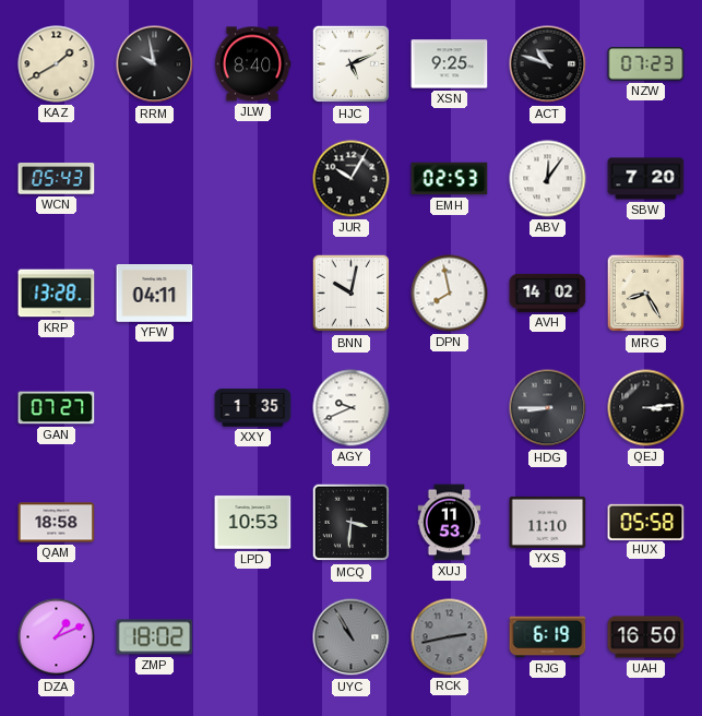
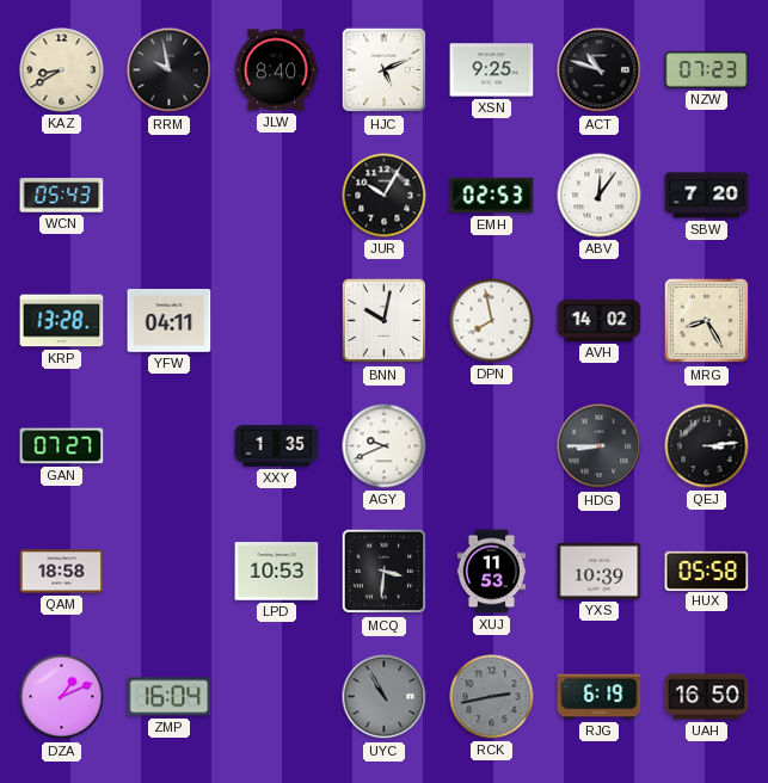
KAZ: 1:40 -> 8:40 (62, 70)
YXS: 11:10 -> 10:39 (600, 571)
ZMP: 18:02 -> 16:04 (170, 697)
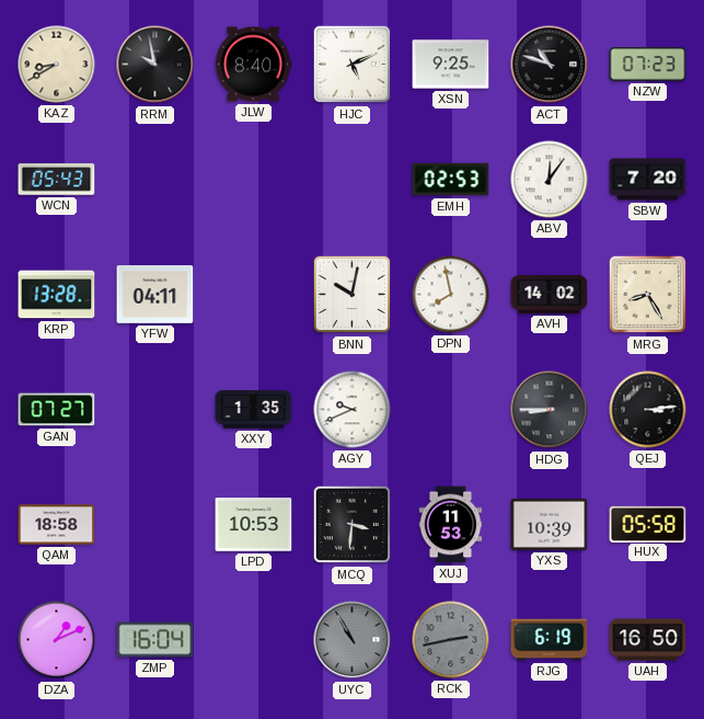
JUR: 10:05 -> none (385, 196)
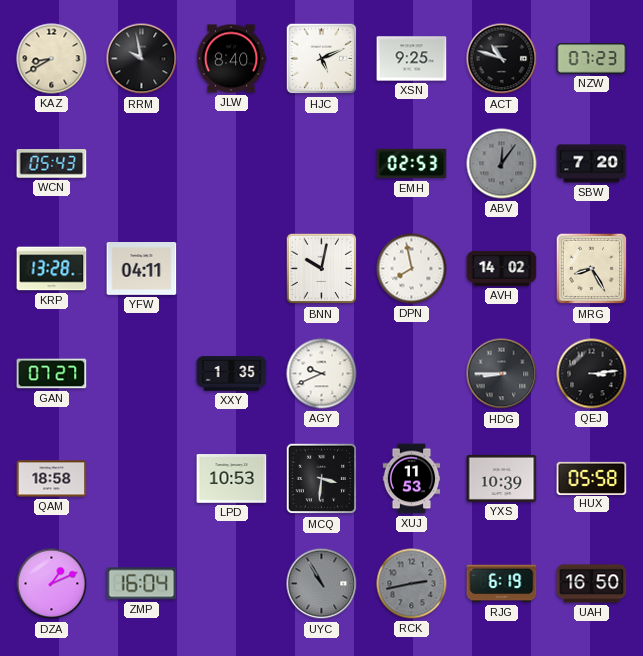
ABV dial: white -> grey (502, 164)
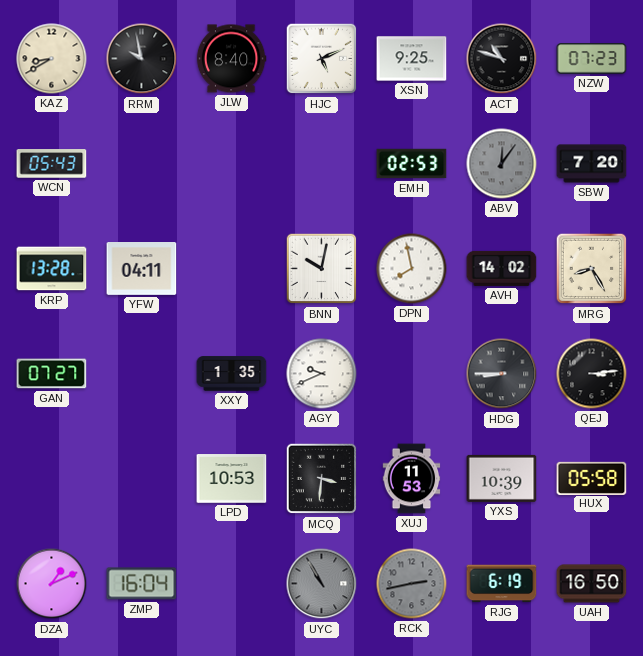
QAM: 18:58 -> none (52, 479)
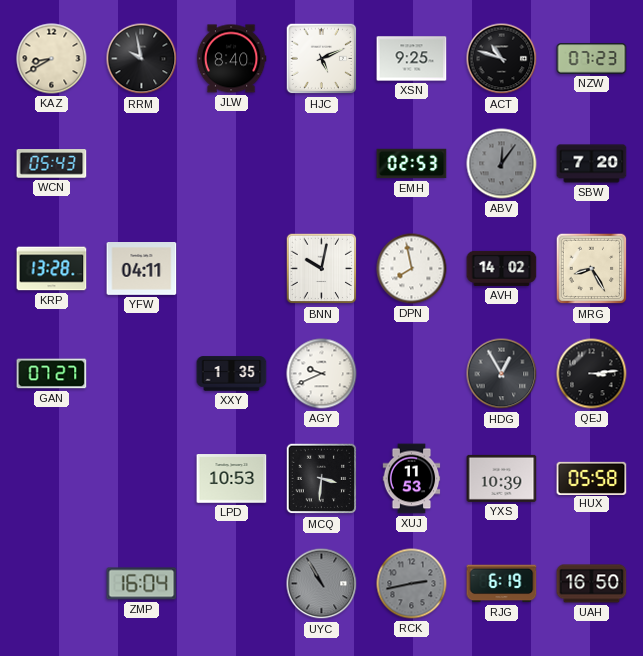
HDG: 8:45 -> 12:55 (502, 374)
DZA: 1:11 -> none (52, 584)
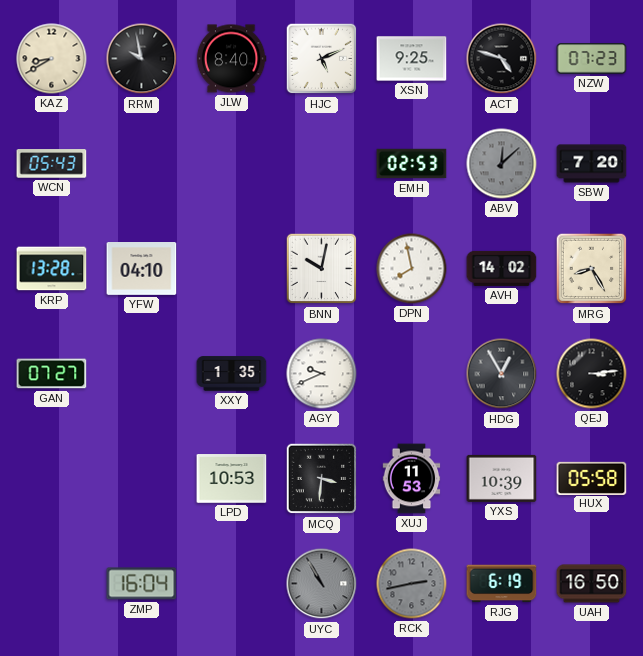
ACT: 10:48 -> 4:48 (502, 59)
ABV: 12:06 -> 12:08 (502, 164)
YFW: 04:11 -> 04:10 (142, 269)
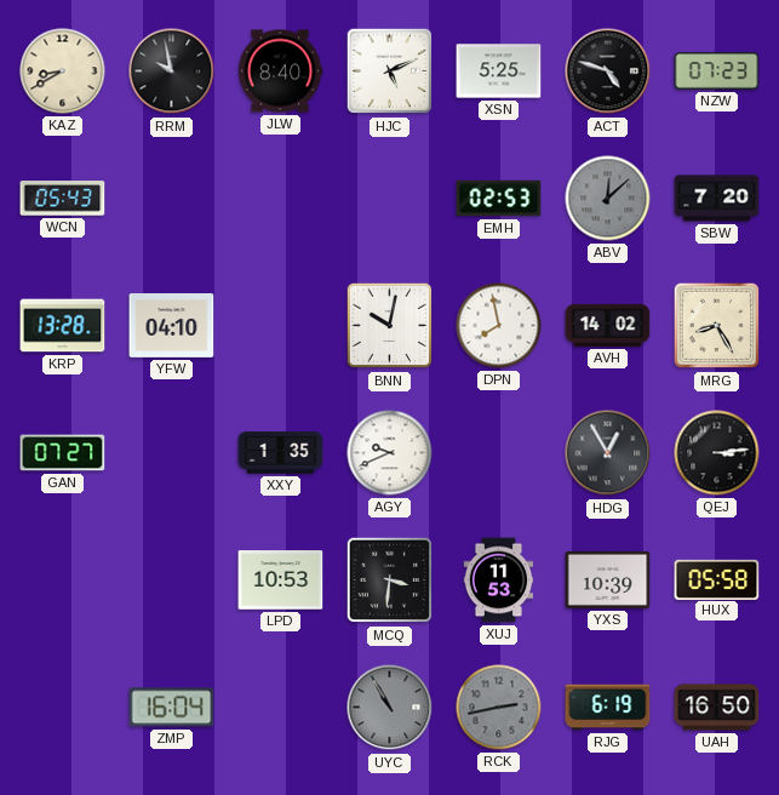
XSN: 9:25 -> 5:25 (499, 72)
